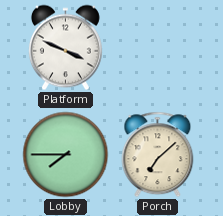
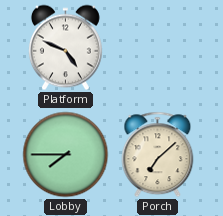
Platform: 3:49 -> 4:49 (65, 48)
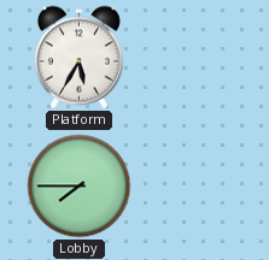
Platform: 4:49 -> 5:35 (78, 58)
Porch: 7:08 -> none (158, 155)
